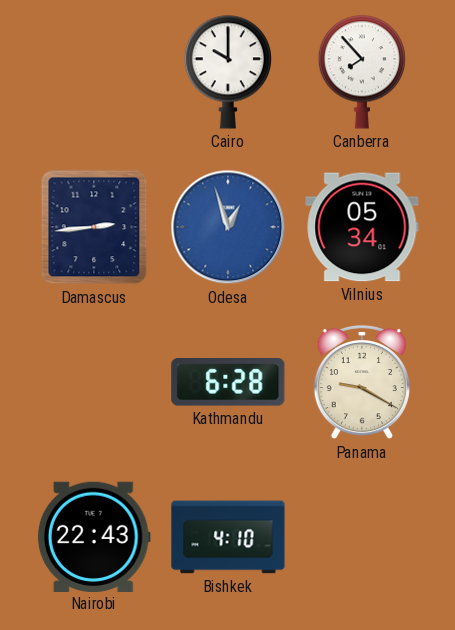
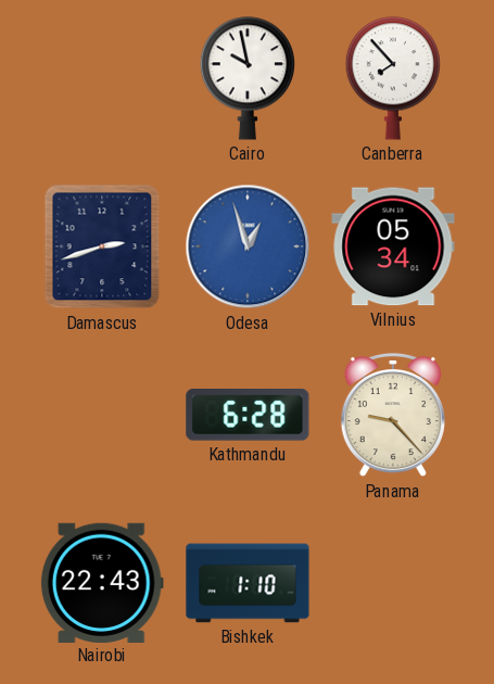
Cairo: 10:00 -> 9:58 (248, 78)
Damascus: 2:44 -> 2:42 (102, 246)
Panama: 9:20 -> 9:23 (393, 415)
Bishkek: 4:10 -> 1:10 (248, 583)
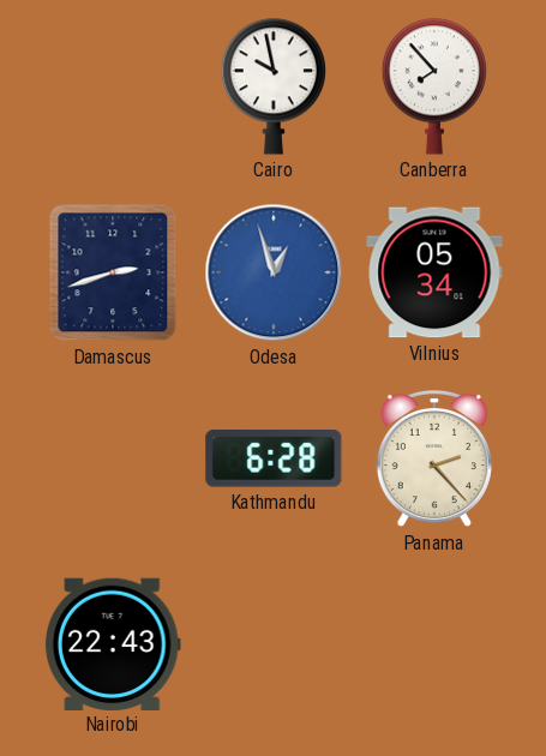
Panama: 9:23 -> 2:23 (434, 458)
Bishkek: 1:10 -> none (248, 583)
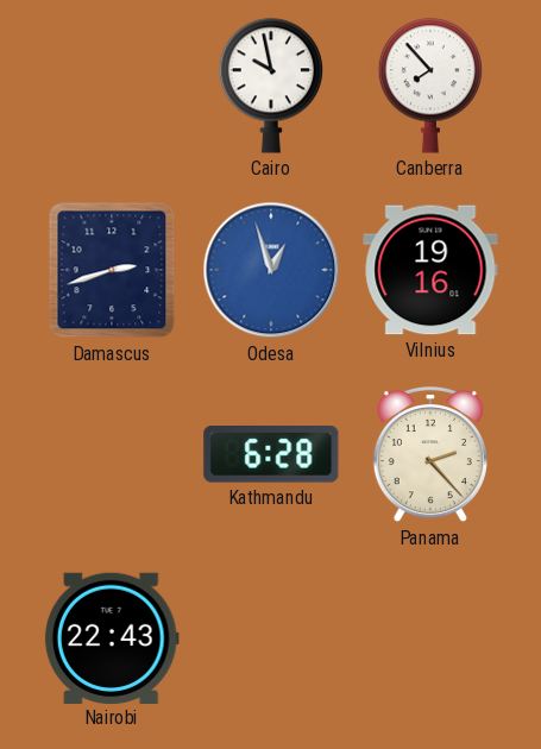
Vilnius: 05:34 -> 19:16 (430, 270)
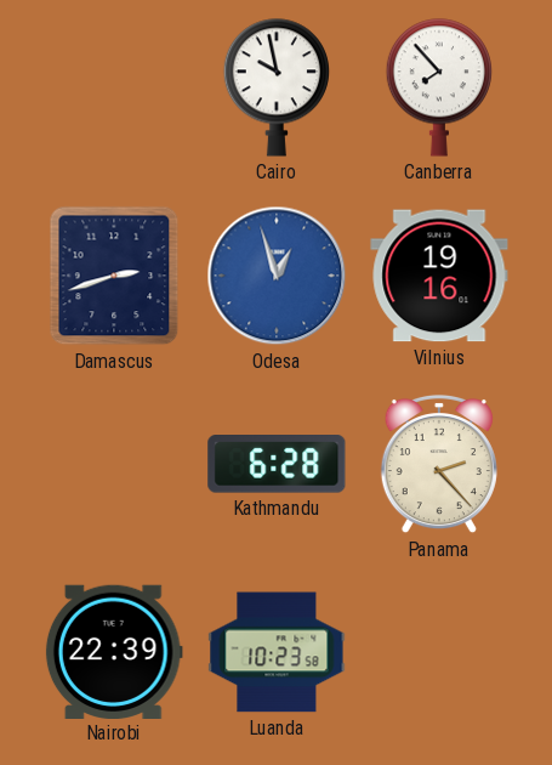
Nairobi: 22:43 -> 22:39 (114, 651)
Luanda: none -> 10:23 (277, 652)
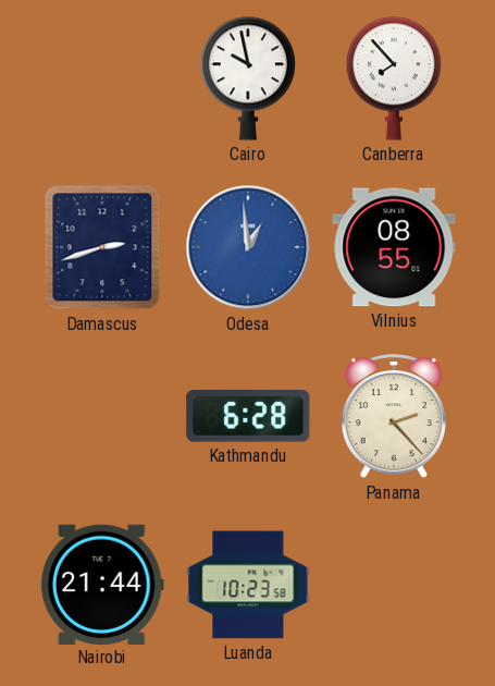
Odesa: 12:57 -> 12:59 (248, 247)
Vilnius: 19:16 -> 08:55 (394, 247)
Nairobi: 22:39 -> 21:44 (102, 584)
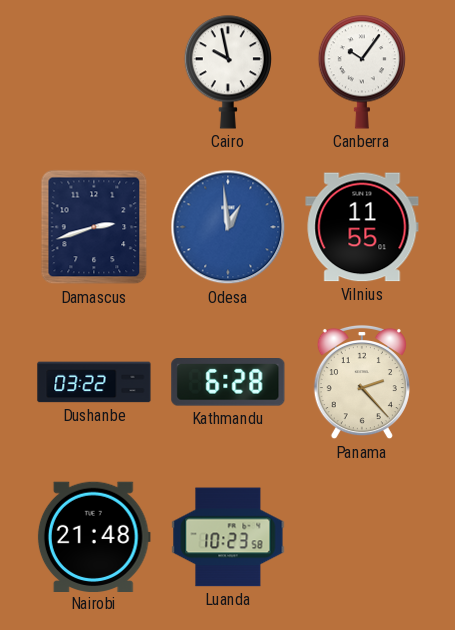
Canberra: 7:53 -> 10:06 (362, 72)
Vilnius: 08:55 -> 11:55 (362, 227)
Dushanbe: none -> 03:22 (94, 382)
Nairobi: 21:44 -> 21:48 (94, 536)
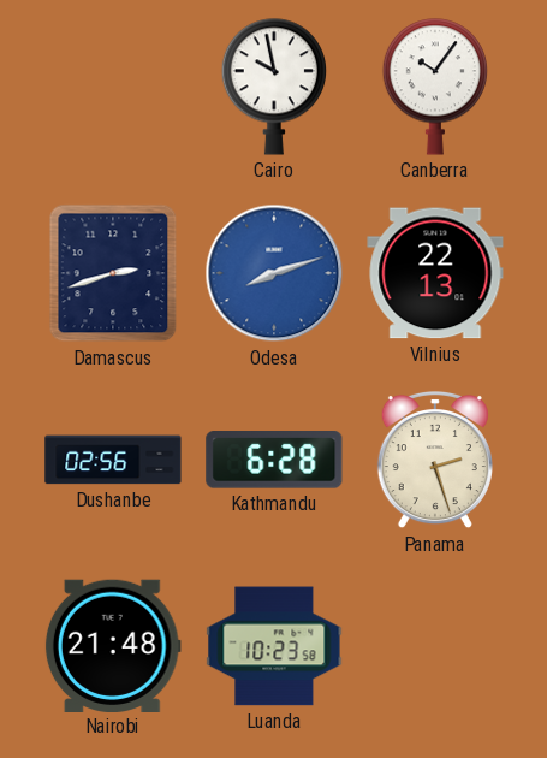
Odesa: 12:59 -> 8:12 (274, 273)
Vilnius: 11:55 -> 22:13 (435, 273)
Dushanbe: 03:22 -> 02:56 (113, 460)
Panama: 2:23 -> 2:27 (435, 460)
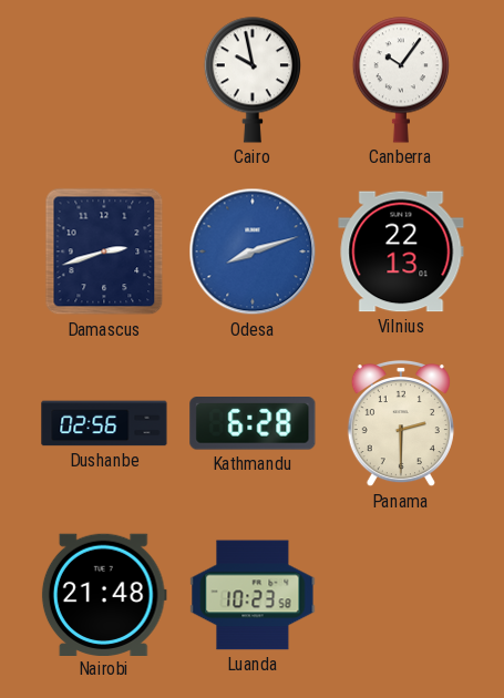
Panama: 2:27 -> 2:30 (401, 423)
